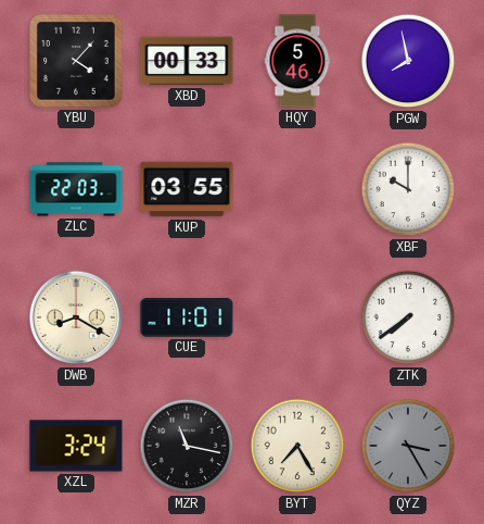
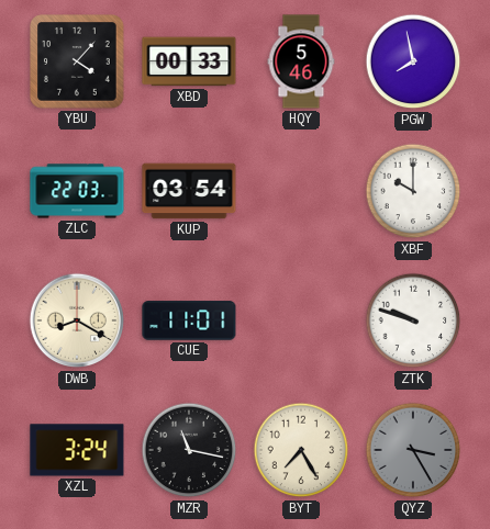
KUP: 03:55 -> 03:54 (189, 191)
ZTK: 7:39 -> 9:48 (413, 320)
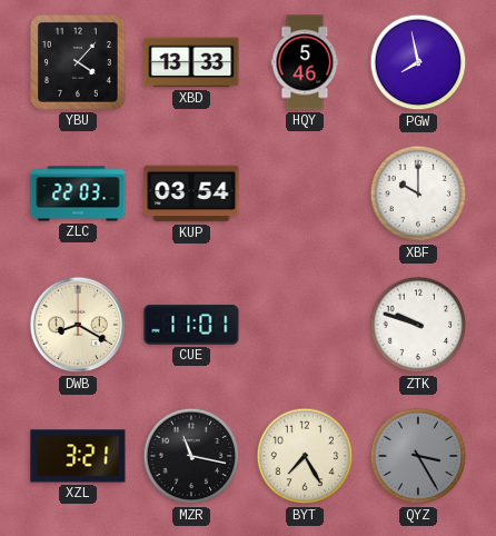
XBD: 00:33 -> 13:33 (191, 62)
XZL: 3:24 -> 3:21 (78, 456)
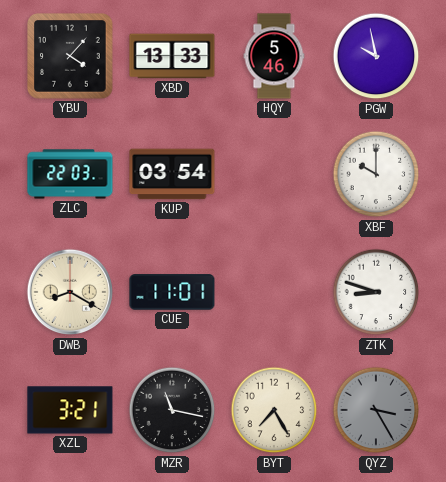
PGW: 7:58 -> 9:58 (376, 56)
ZTK: 9:48 -> 8:48 (376, 292)
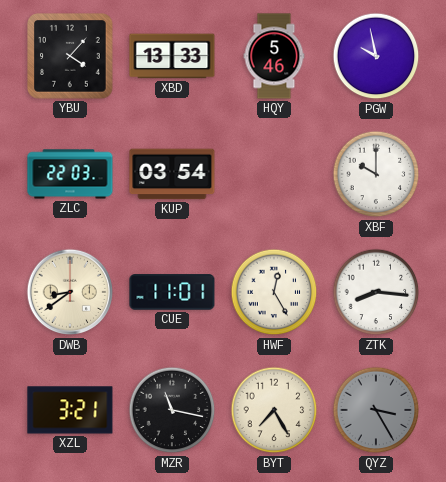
DWB: 8:20 -> 8:39 (70, 292)
HWF: none -> 12:25 (274, 292)
ZTK: 8:48 -> 8:16 (376, 292)
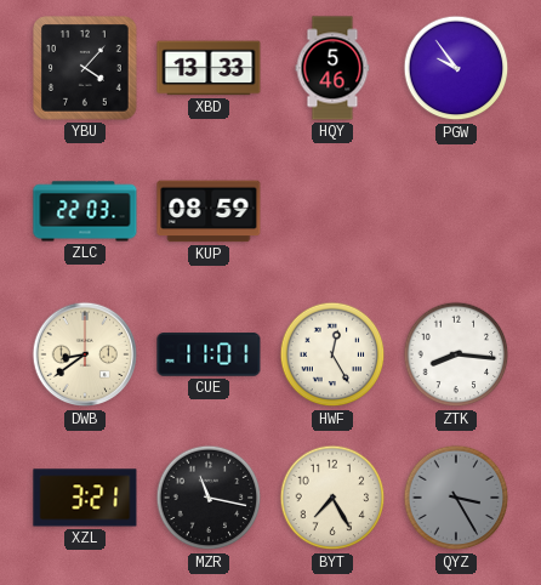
PGW: 9:58 -> 9:54 (456, 68)
KUP: 03:54 -> 08:59 (209, 211)
XBF: 10:00 -> none (376, 174)
